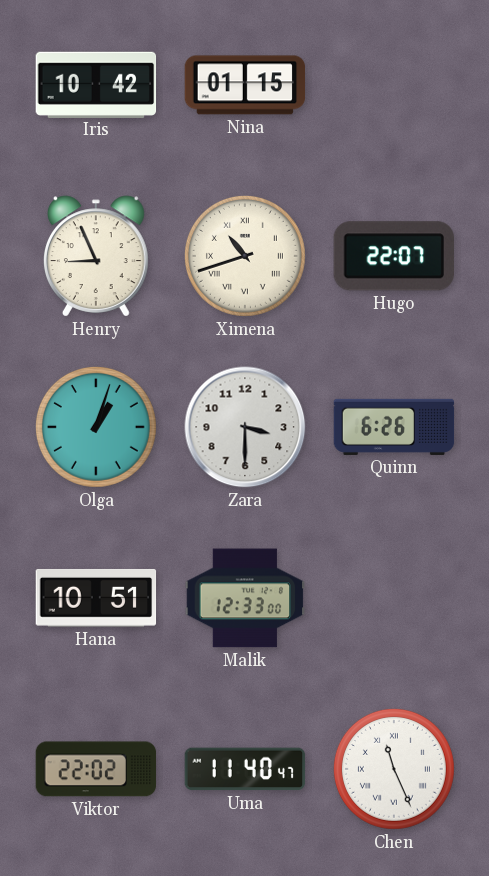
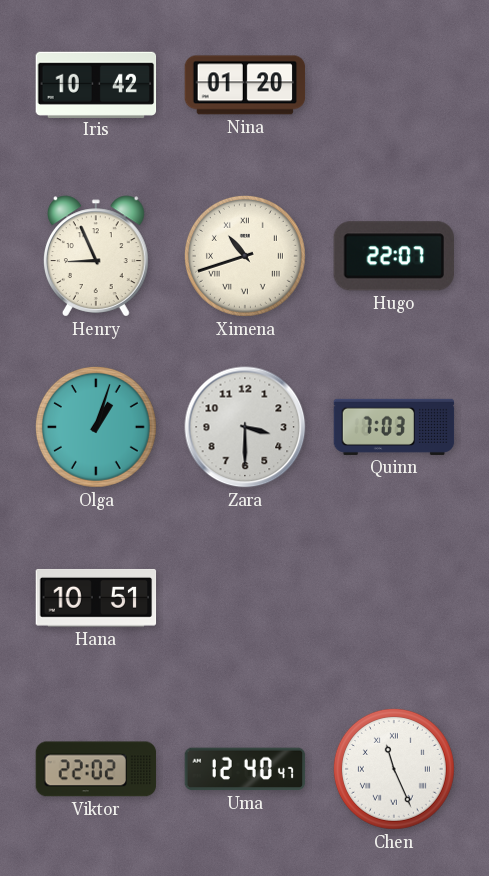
Nina: 01:15 -> 01:20 (245, 85)
Quinn: 6:26 -> 7:03 (394, 427)
Malik: 12:33 -> none (245, 598)
Uma: 11:40 -> 12:40 (245, 769)
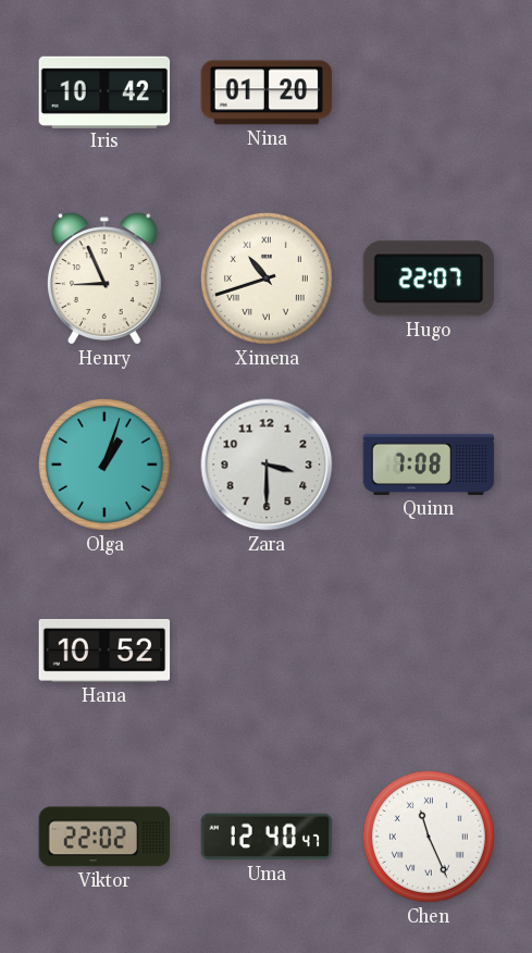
Quinn: 7:03 -> 7:08 (429, 465)
Hana: 10:51 -> 10:52 (104, 651)
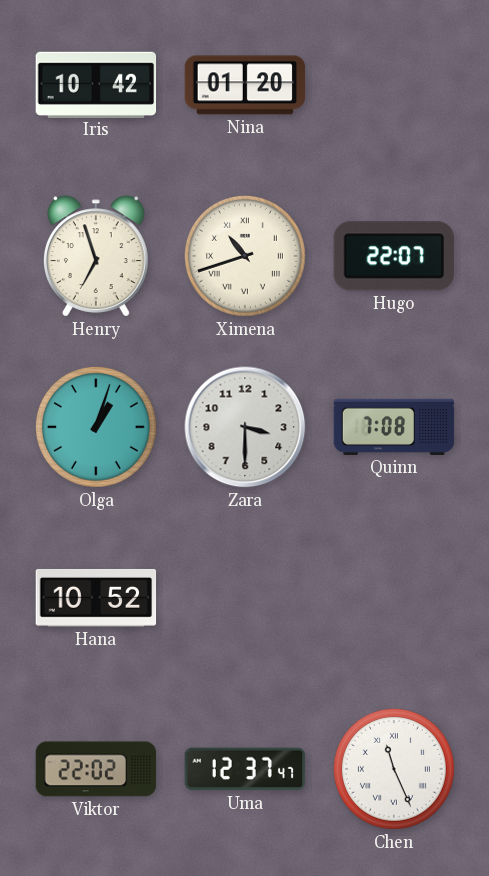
Henry: 8:56 -> 6:57 (97, 256)
Uma: 12:40 -> 12:37 (245, 769)
